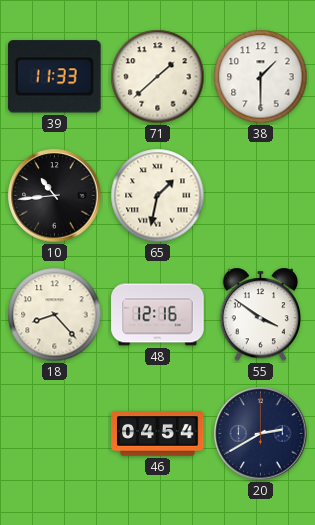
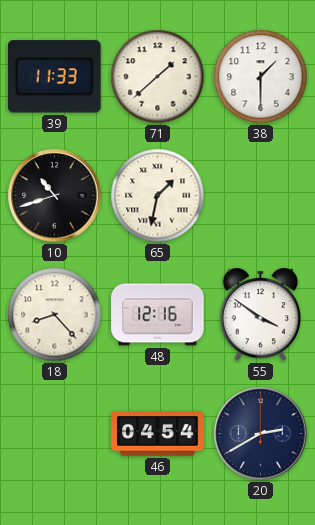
10: 10:44 -> 10:42 (55, 196)
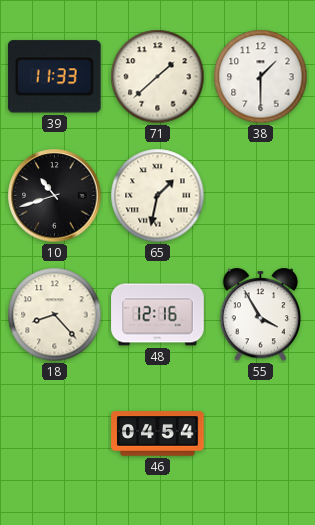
55: 3:51 -> 3:55 (260, 315)
20: 2:40 -> none (261, 434)
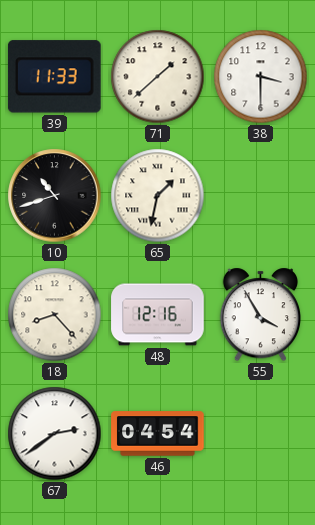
38: 1:30 -> 3:30 (261, 77)
67: none -> 2:39 (55, 434)
